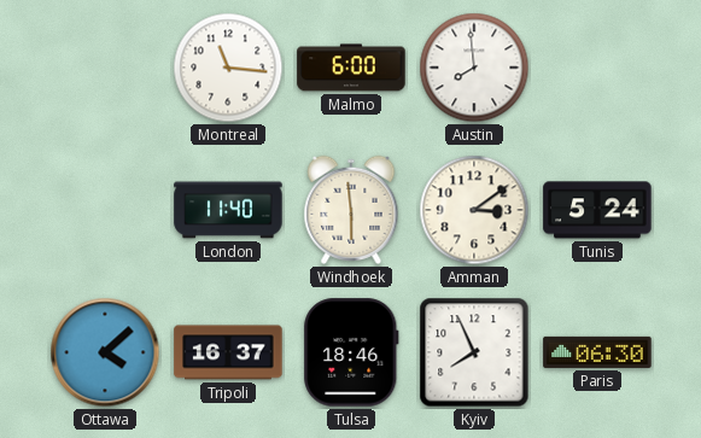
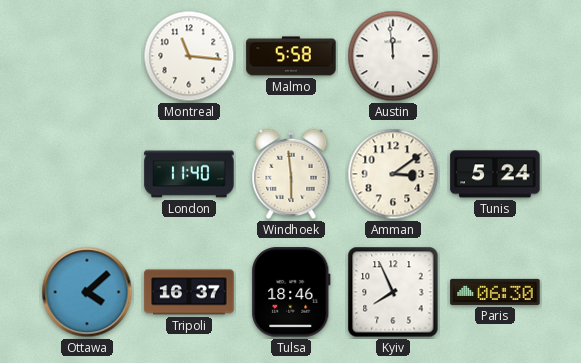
Malmo: 6:00 -> 5:58 (291, 56)
Austin: 7:59 -> 11:59 (393, 56)
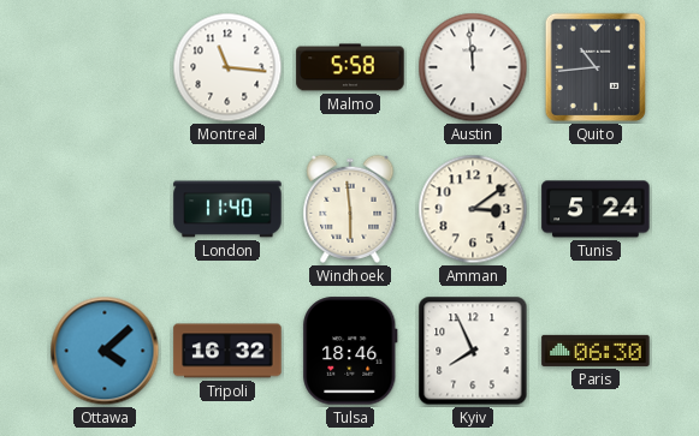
Quito: none -> 10:44 (596, 67)
Tripoli: 16:37 -> 16:32 (227, 351)
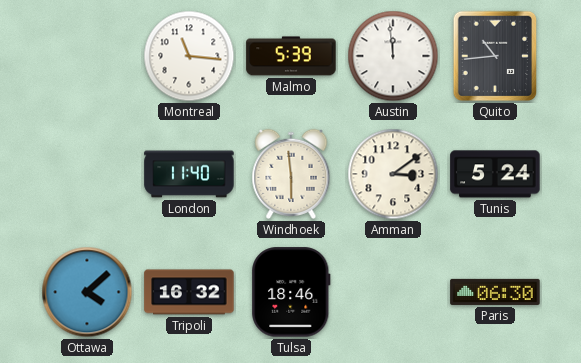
Malmo: 5:58 -> 5:39 (291, 56)
Kyiv: 7:56 -> none (473, 351)
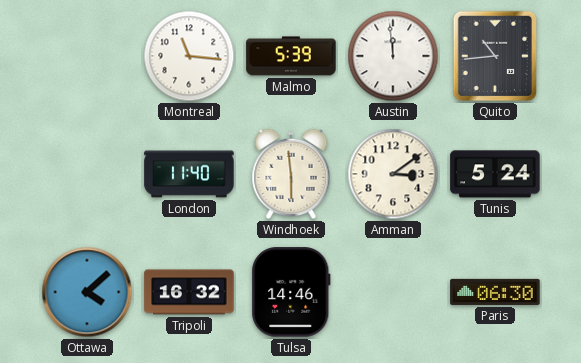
Tulsa: 18:46 -> 14:46 (291, 292)
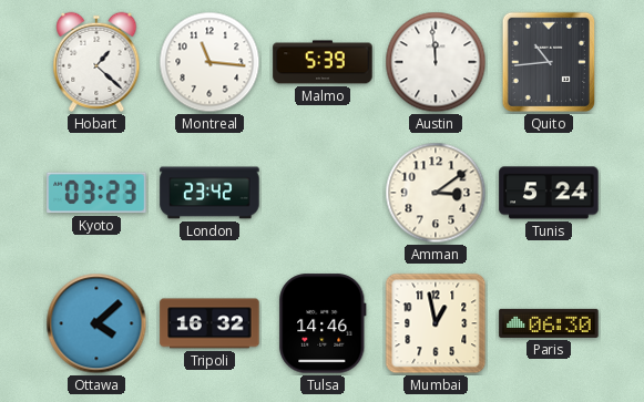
Hobart: none -> 1:22 (96, 62)
Kyoto: none -> 03:23 (96, 193)
London: 11:40 -> 23:42 (209, 193)
Windhoek: 5:59 -> none (291, 174)
Mumbai: none -> 12:58 (436, 323)
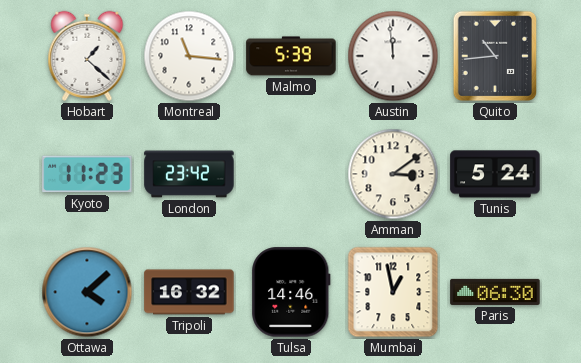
Kyoto: 03:23 -> 11:23 (87, 174)
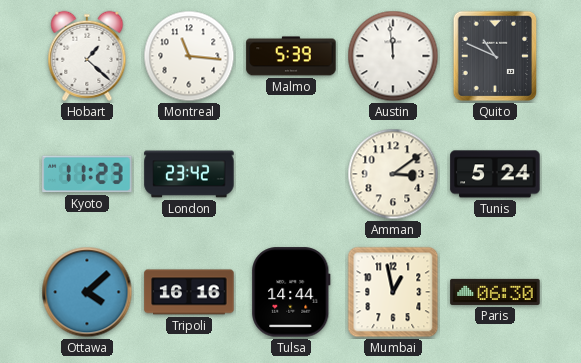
Quito: 10:44 -> 10:49 (495, 56)
Tripoli: 16:32 -> 16:16 (189, 292)
Tulsa: 14:46 -> 14:44 (291, 292)
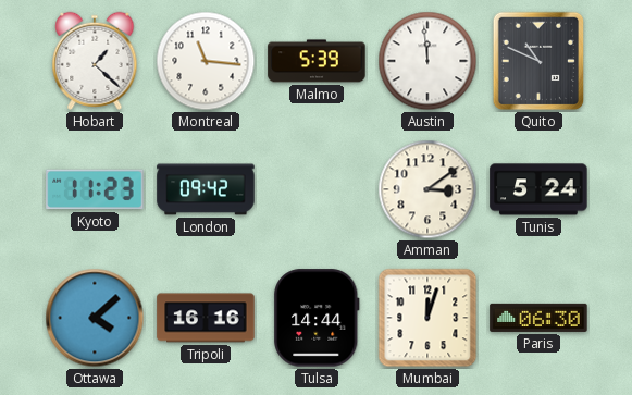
London: 23:42 -> 09:42 (206, 189)
Mumbai: 12:58 -> 12:03 (427, 318)
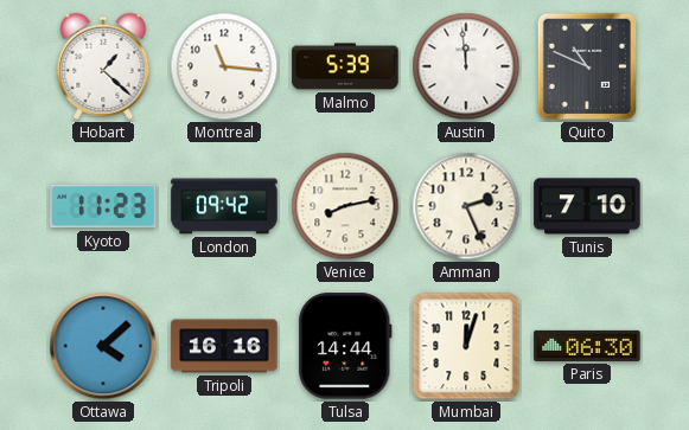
Venice: none -> 8:13 (345, 206)
Amman: 3:09 -> 2:26 (466, 206)
Tunis: 5:24 -> 7:10 (587, 206)
